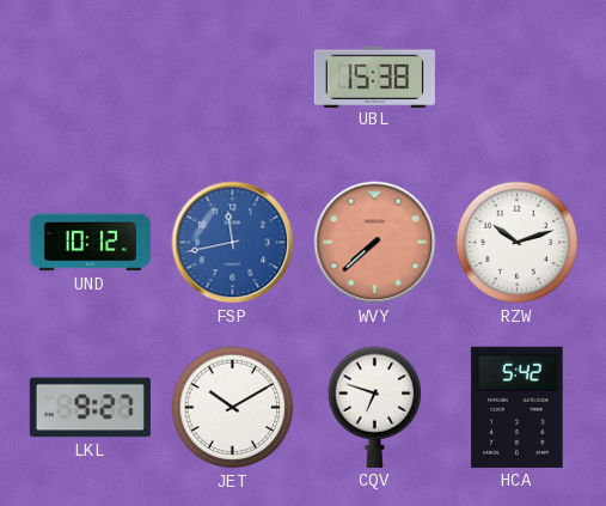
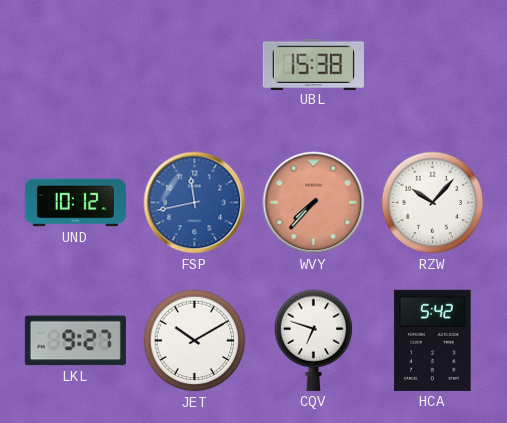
WVY: 7:38 -> 7:37 (314, 203)
RZW: 10:12 -> 10:07 (433, 203)
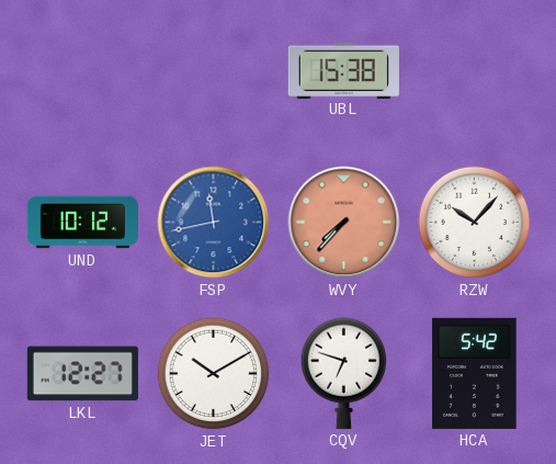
LKL: 9:27 -> 12:27 (82, 374)
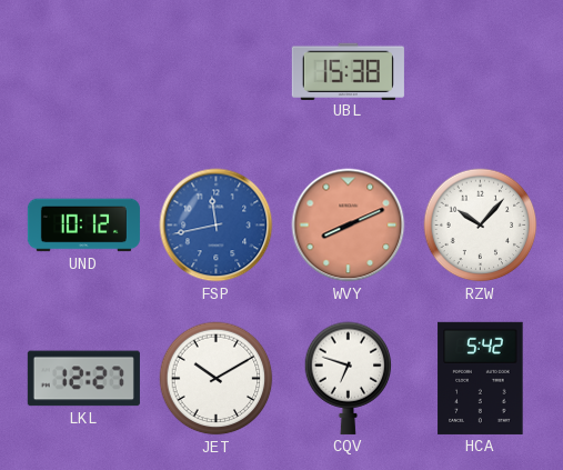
WVY: 7:37 -> 8:11 (349, 226)
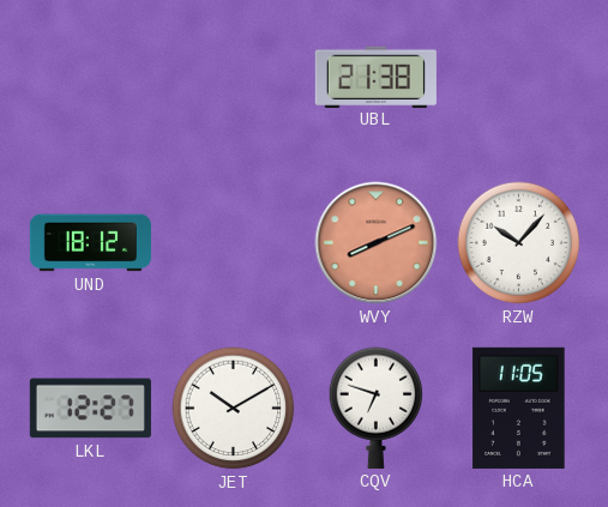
UBL: 15:38 -> 21:38 (375, 77)
UND: 10:12 -> 18:12 (90, 243)
FSP: 11:43 -> none (217, 226)
HCA: 5:42 -> 11:05 (519, 408)
